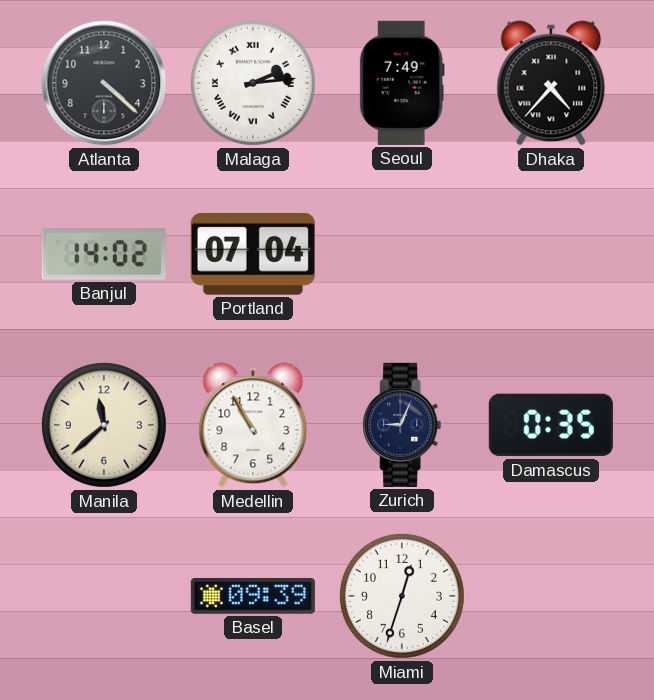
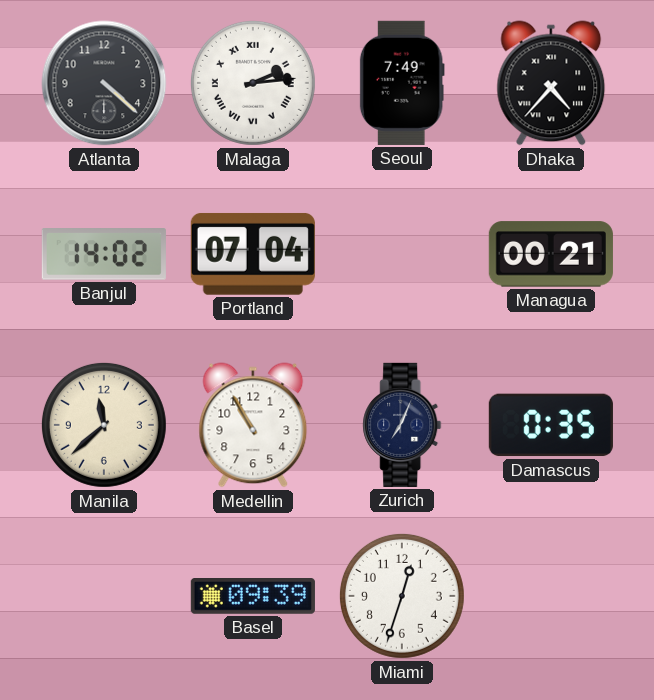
Managua: none -> 00:21 (551, 254)
Zurich: 9:04 -> 7:04 (402, 425)
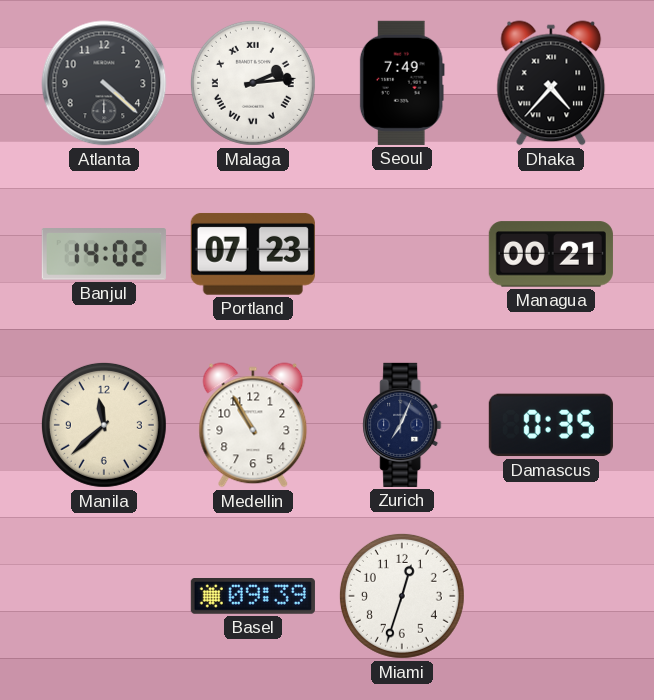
Portland: 07:04 -> 07:23 (253, 254)
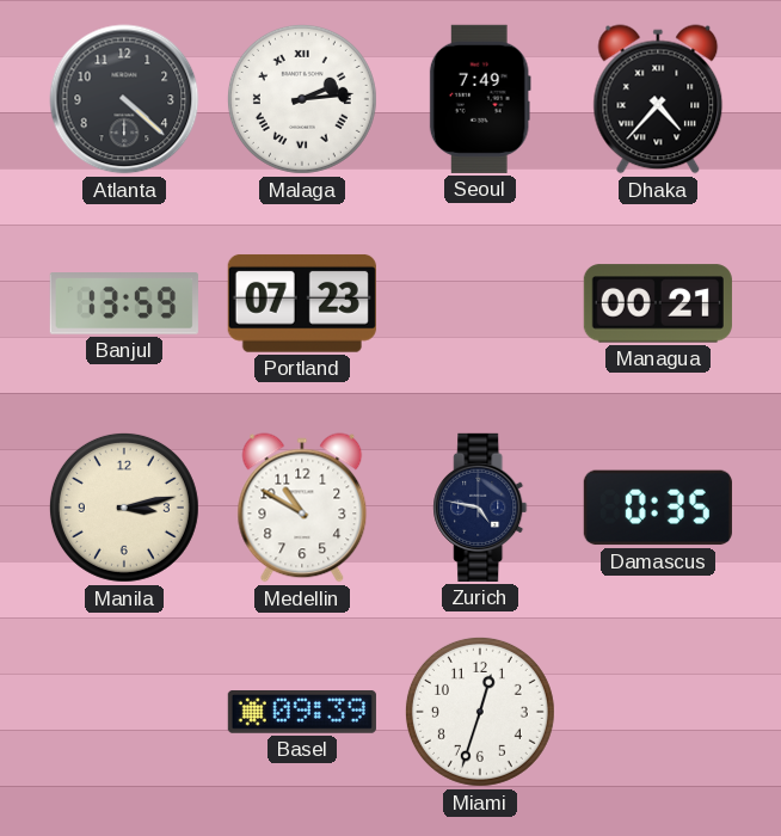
Banjul: 14:02 -> 13:59 (124, 305)
Manila: 11:38 -> 3:13 (124, 508)
Medellin: 10:55 -> 10:50 (302, 508)
Zurich: 7:04 -> 4:47 (480, 508)
